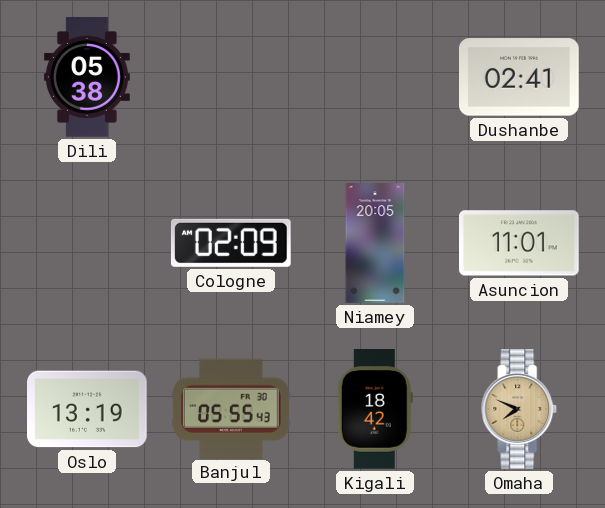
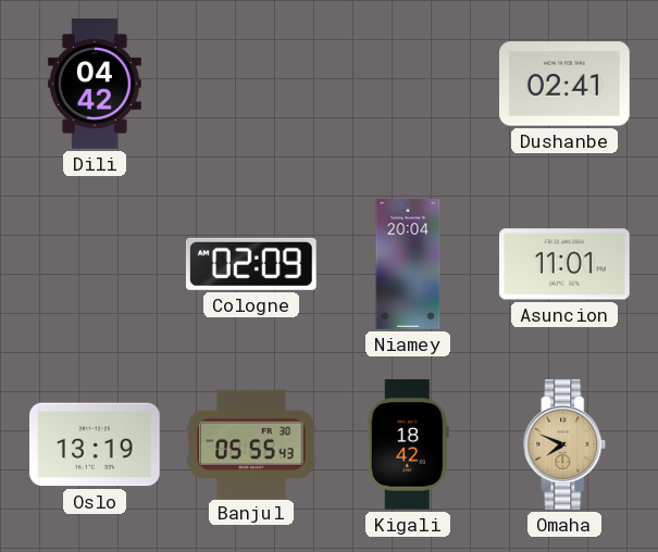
Dili: 05:38 -> 04:42 (95, 84)
Niamey: 20:05 -> 20:04 (408, 264)
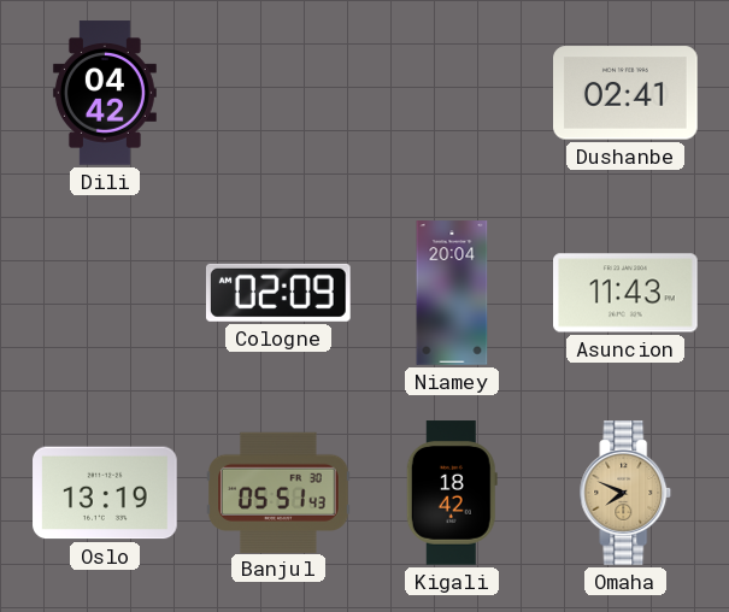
Asuncion: 11:01 -> 11:43 (627, 293)
Banjul: 05:55 -> 05:51 (280, 492)
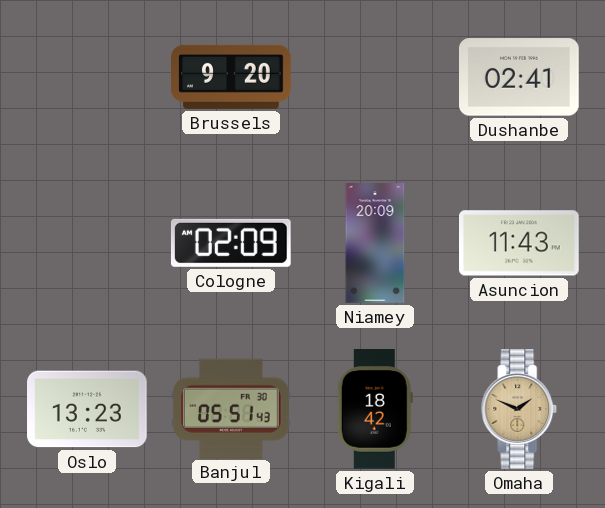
Dili: 04:42 -> none (105, 93)
Brussels: none -> 9:20 (231, 77)
Niamey: 20:04 -> 20:09 (375, 243)
Oslo: 13:19 -> 13:23 (87, 409)
Omaha: 7:49 -> 1:49 (519, 409)
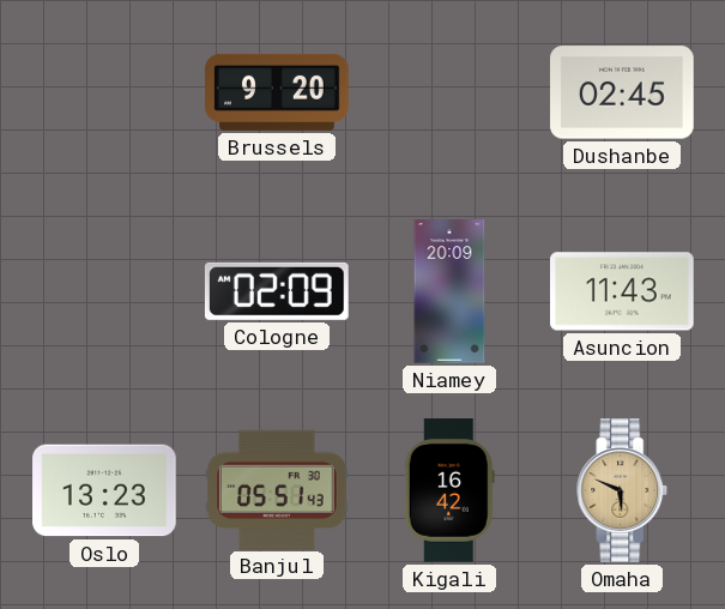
Dushanbe: 02:41 -> 02:45 (623, 92)
Kigali: 18:42 -> 16:42 (449, 490)
Omaha: 1:49 -> 5:49 (622, 490)
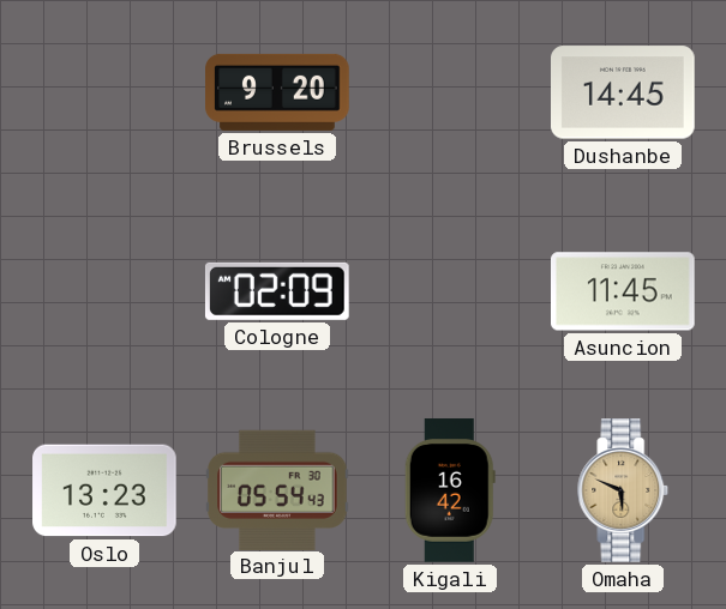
Dushanbe: 02:45 -> 14:45 (624, 92)
Niamey: 20:09 -> none (449, 291)
Asuncion: 11:43 -> 11:45 (624, 291)
Banjul: 05:51 -> 05:54 (278, 489)
